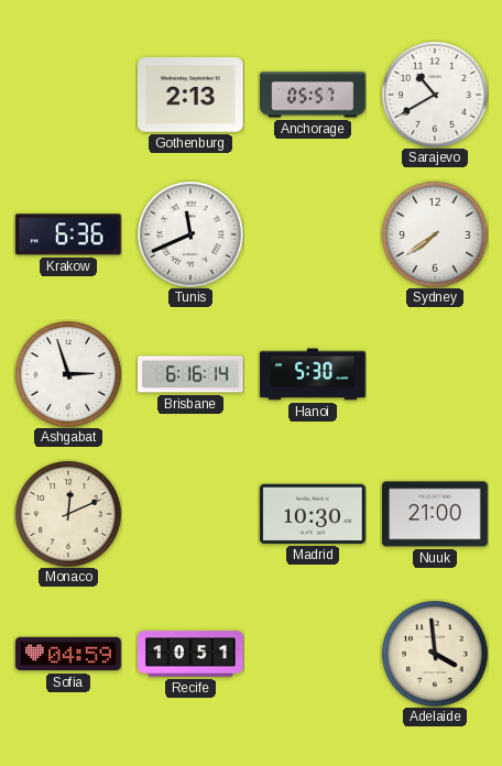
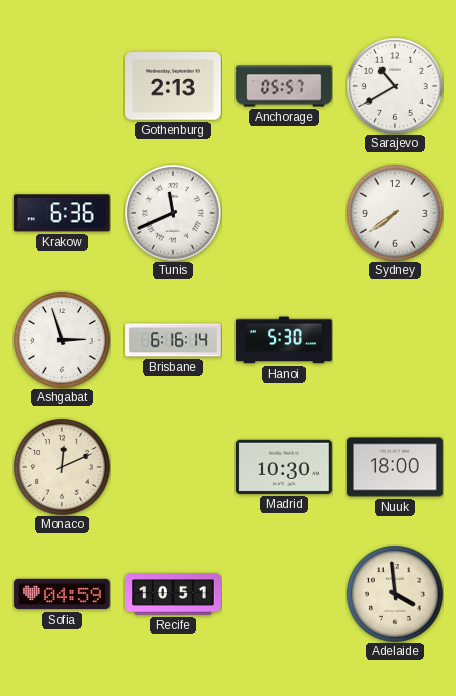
Nuuk: 21:00 -> 18:00 (395, 467)
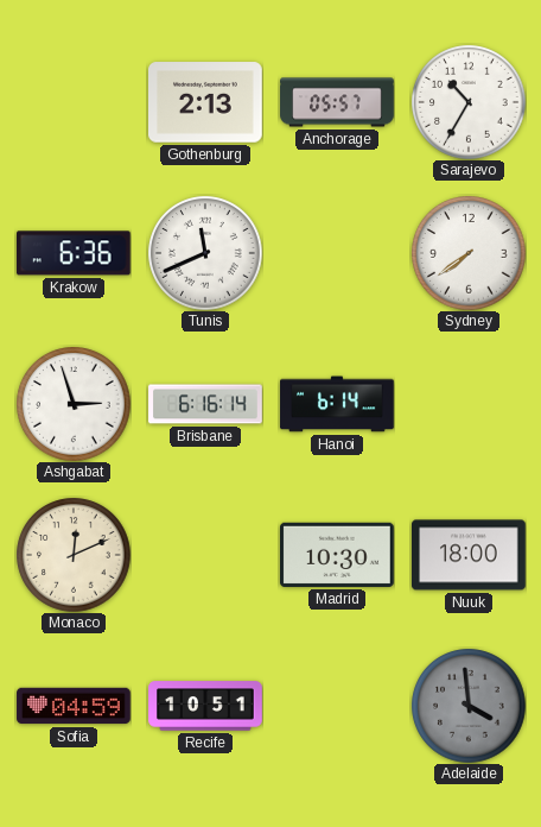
Sarajevo: 10:40 -> 10:35 (469, 102)
Hanoi: 5:30 -> 6:14 (337, 404)
Adelaide dial: cream -> grey (469, 706)
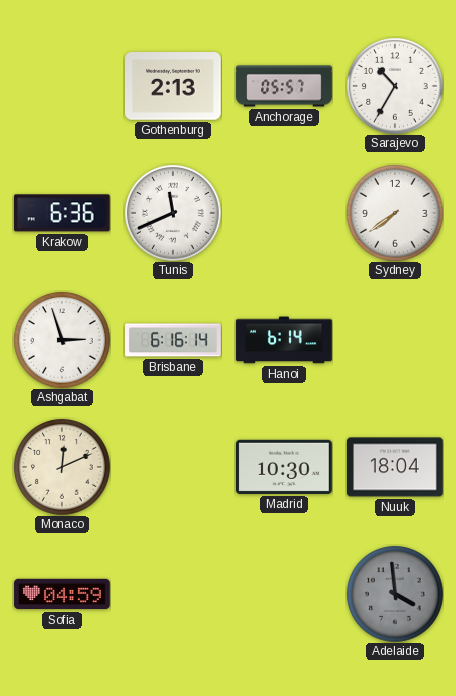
Nuuk: 18:00 -> 18:04 (395, 467)
Recife: 10:51 -> none (205, 706)
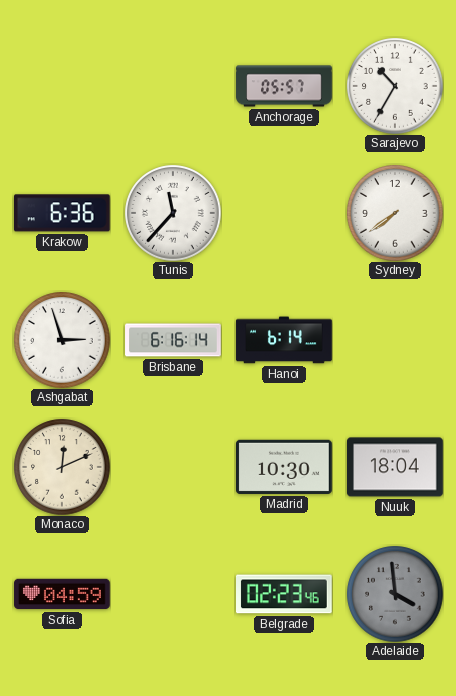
Gothenburg: 2:13 -> none (174, 86)
Tunis: 11:41 -> 11:37 (173, 213)
Belgrade: none -> 02:23 (285, 594)
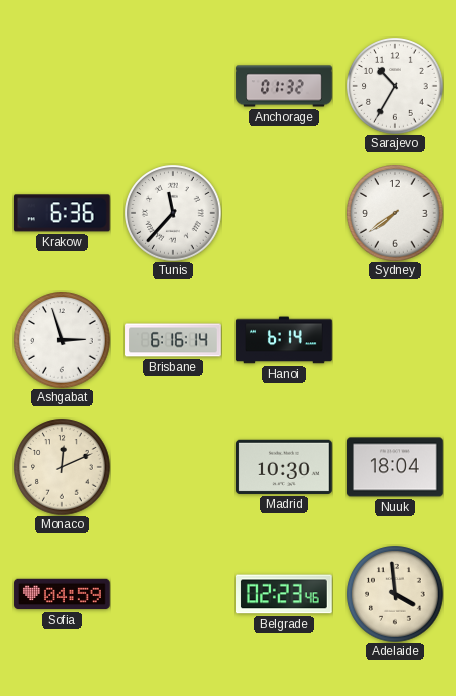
Anchorage: 05:57 -> 01:32 (284, 86)
Adelaide dial: grey -> cream (395, 594)
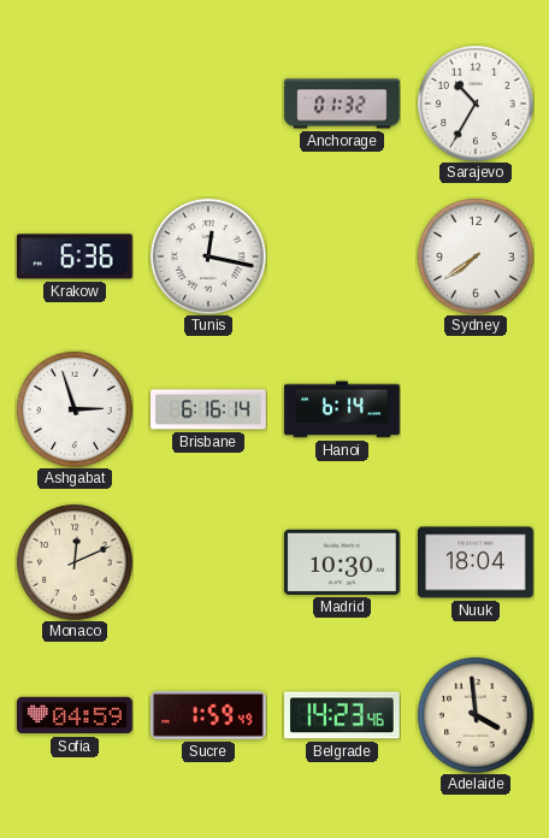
Tunis: 11:37 -> 12:17 (208, 256)
Sucre: none -> 1:59 (208, 715)
Belgrade: 02:23 -> 14:23 (343, 715)
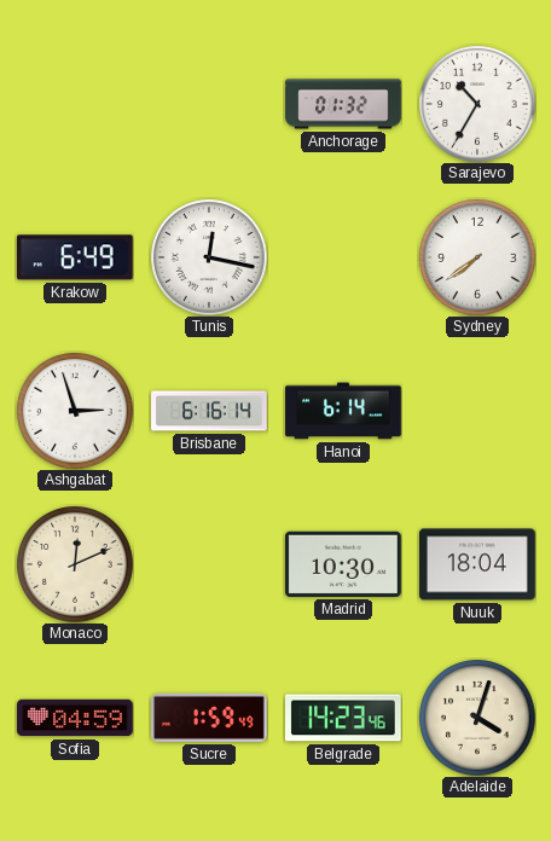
Krakow: 6:36 -> 6:49 (75, 257)
Adelaide: 3:59 -> 4:03 (477, 718)
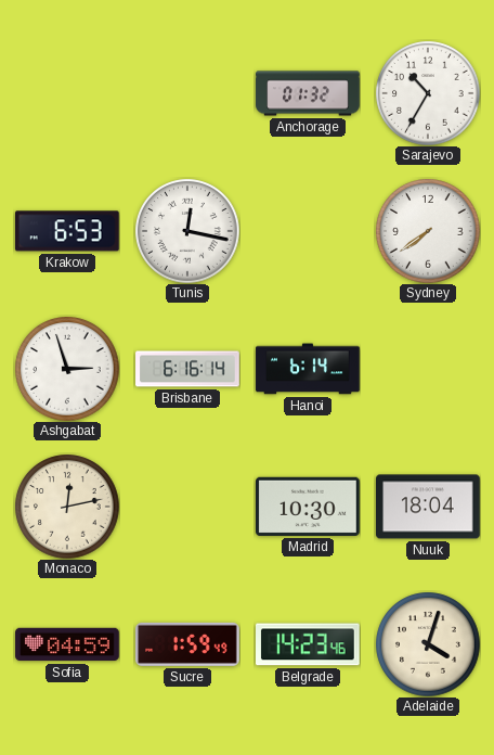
Krakow: 6:49 -> 6:53 (67, 231)
Monaco: 12:11 -> 12:13 (67, 507)
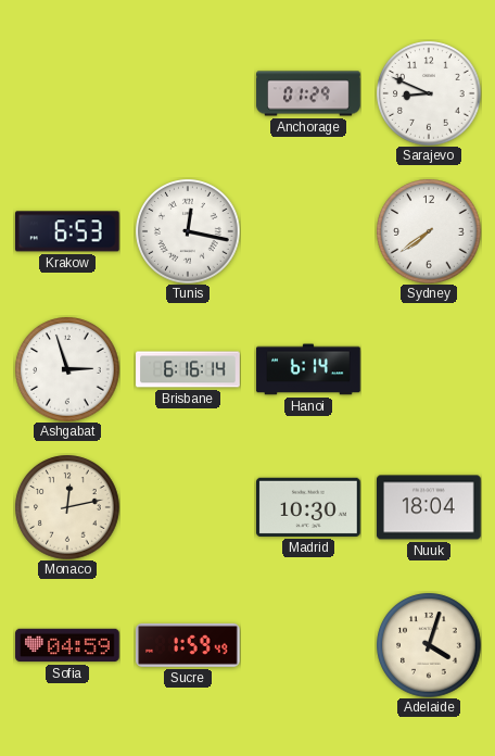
Anchorage: 01:32 -> 01:29 (308, 93)
Sarajevo: 10:35 -> 8:49 (429, 93)
Belgrade: 14:23 -> none (309, 644)
